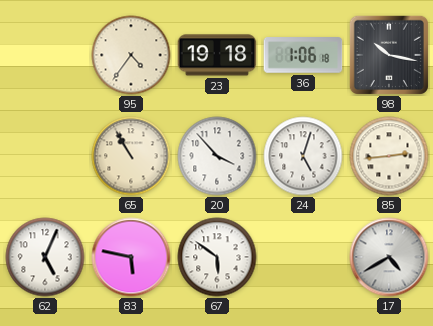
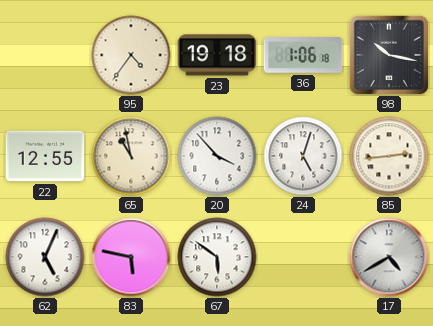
22: none -> 12:55 (45, 156)
65: 10:55 -> 10:58 (131, 156)
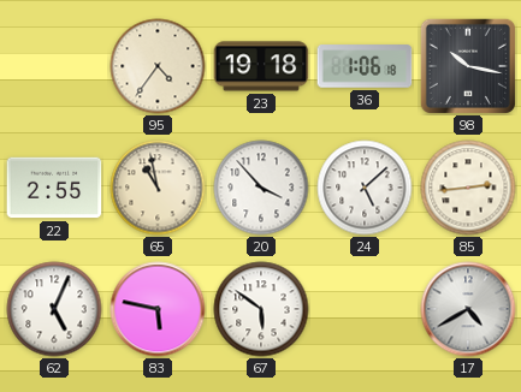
22: 12:55 -> 2:55 (54, 188)
24: 5:03 -> 5:08 (365, 188)
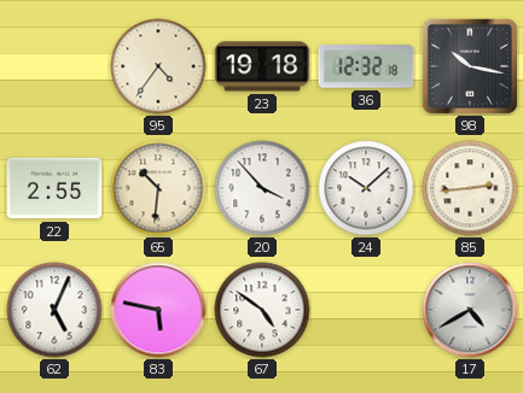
36: 1:06 -> 12:32 (366, 66)
65: 10:58 -> 10:31 (158, 188)
24: 5:08 -> 10:08 (366, 188)
67: 5:51 -> 4:51 (262, 310)
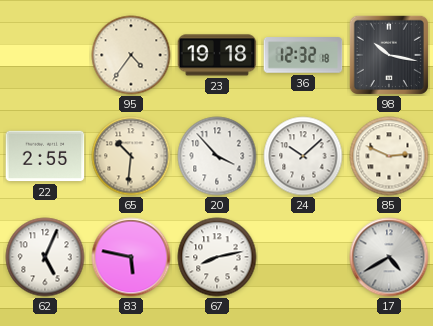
85: 2:44 -> 2:49 (389, 156)
67: 4:51 -> 8:13 (217, 257)
